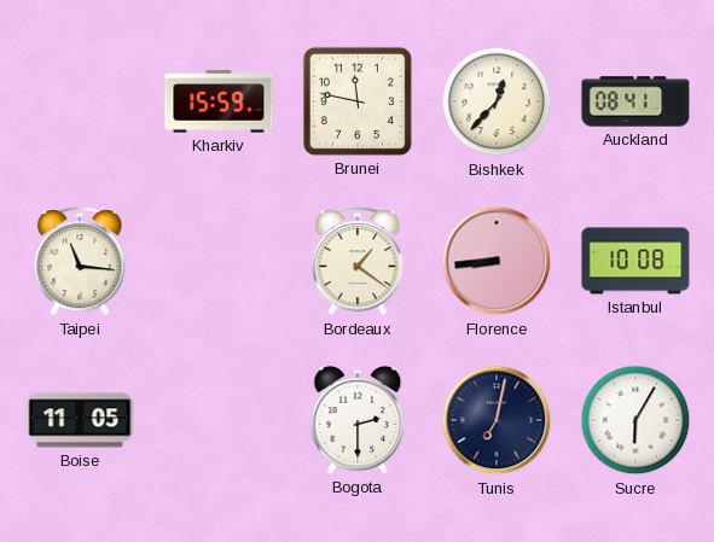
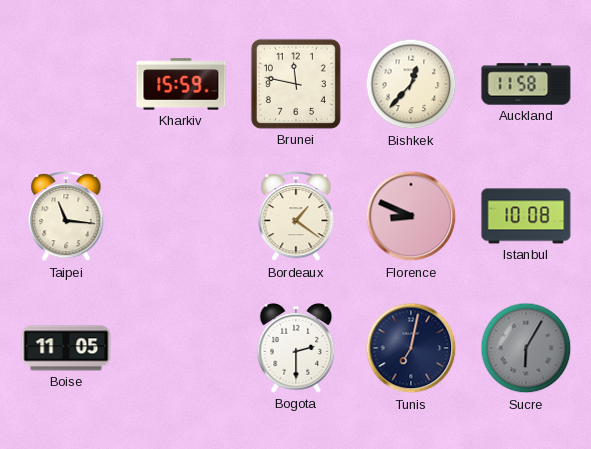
Auckland: 08:41 -> 11:58 (526, 84)
Florence: 8:44 -> 8:49 (411, 216)
Sucre dial: white -> grey (526, 348)
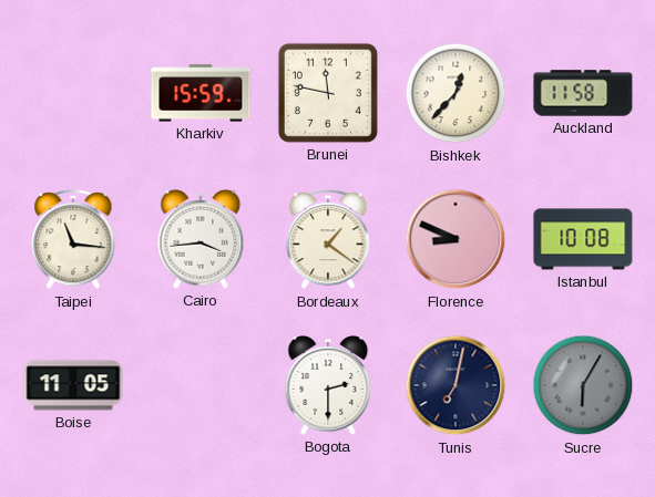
Cairo: none -> 3:44 (201, 239)
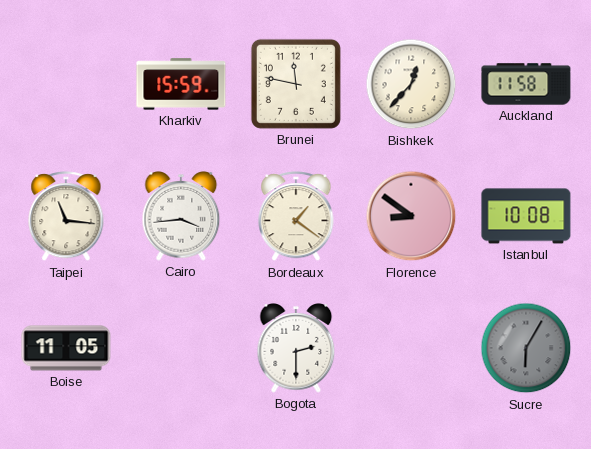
Florence: 8:49 -> 8:51 (411, 216)
Tunis: 7:02 -> none (456, 385)
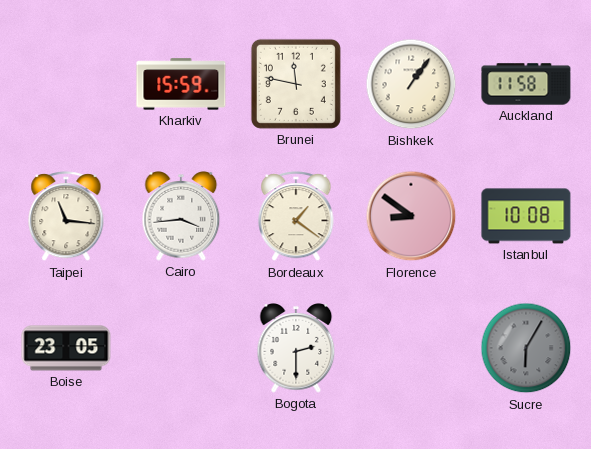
Bishkek: 12:37 -> 1:06 (411, 84)
Boise: 11:05 -> 23:05 (66, 348)
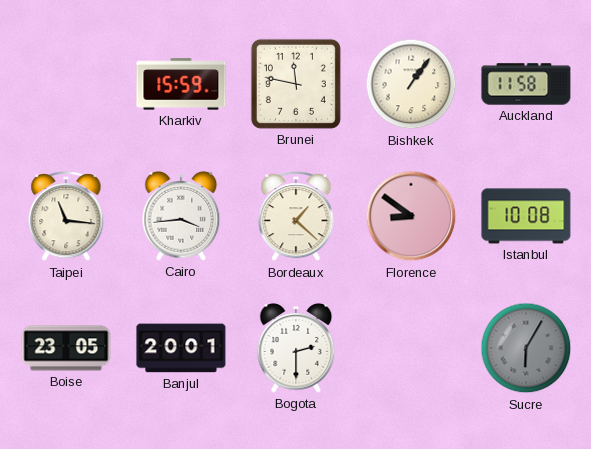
Bordeaux: 1:21 -> 1:22 (296, 217)
Banjul: none -> 20:01 (181, 348)
